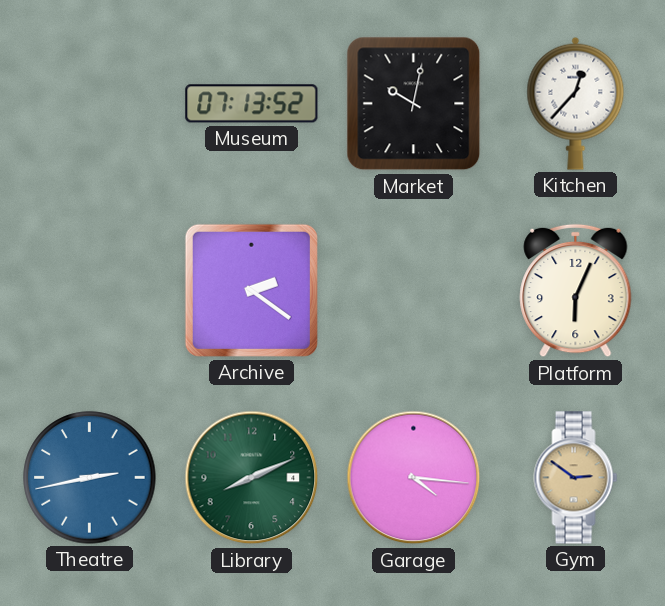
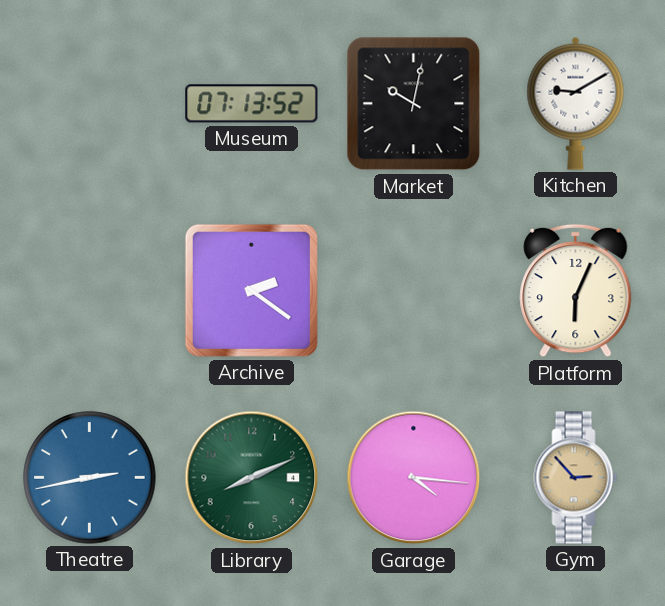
Kitchen: 12:37 -> 9:10 (576, 103)
Gym: 2:51 -> 2:53 (576, 478)
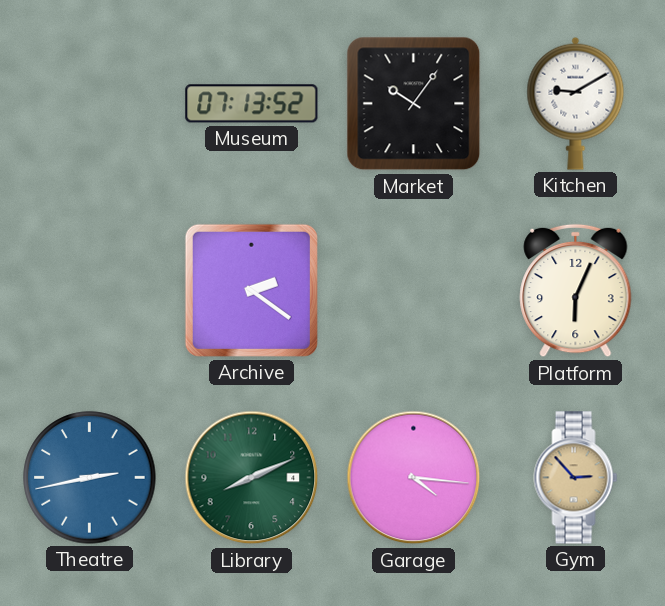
Market: 10:02 -> 10:06 (414, 104)
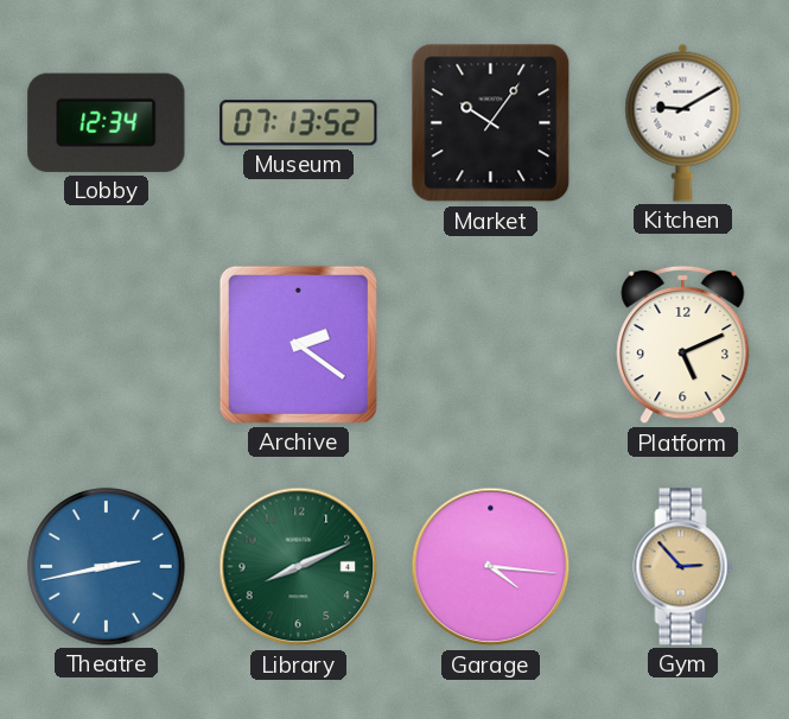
Lobby: none -> 12:34 (107, 122)
Platform: 6:04 -> 5:11 (683, 345)
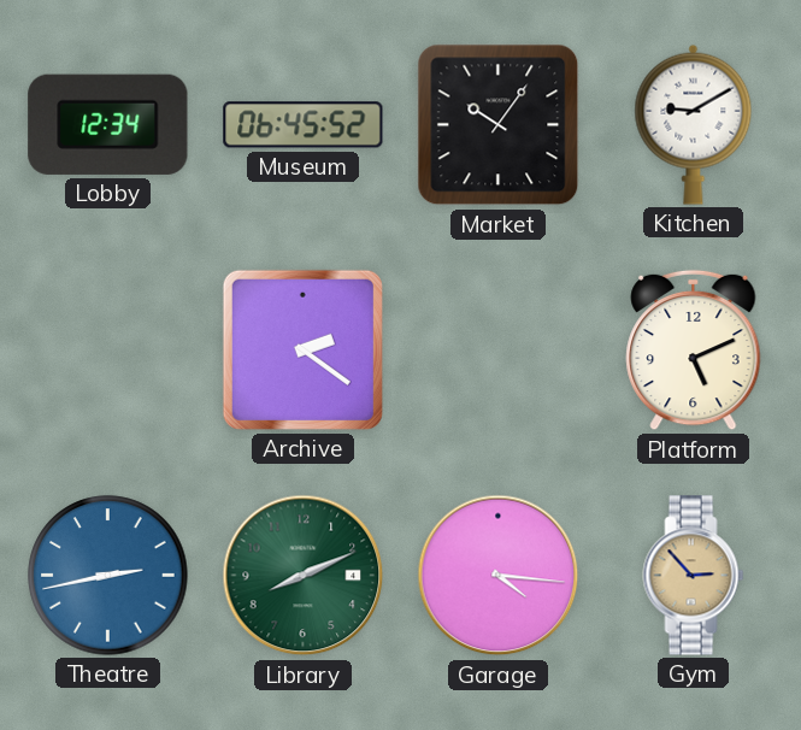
Museum: 07:13 -> 06:45 (304, 125)
